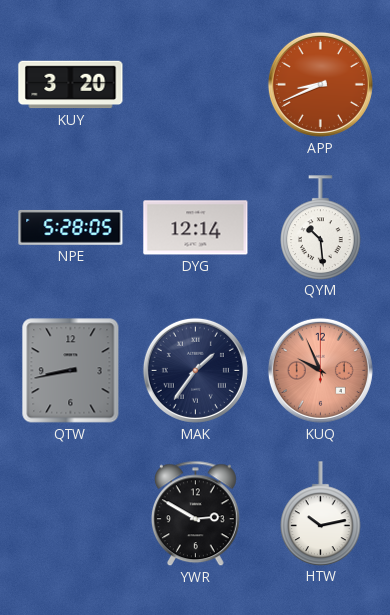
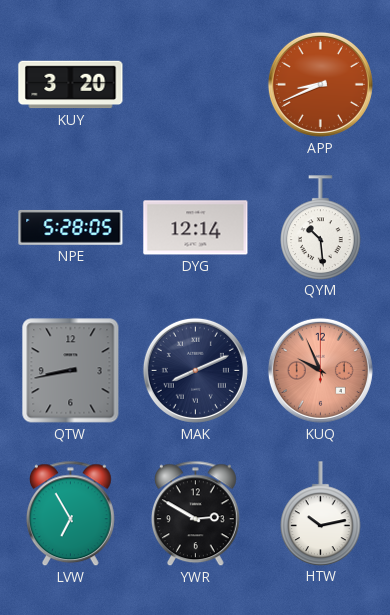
MAK: 1:36 -> 8:11 (195, 370)
LVW: none -> 6:55 (70, 514)
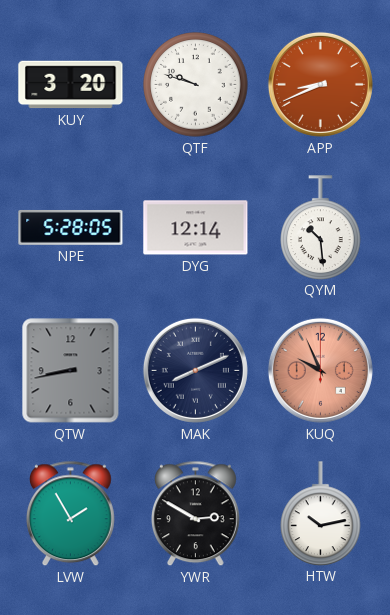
QTF: none -> 9:48 (196, 85)
LVW: 6:55 -> 1:55 (70, 514)
